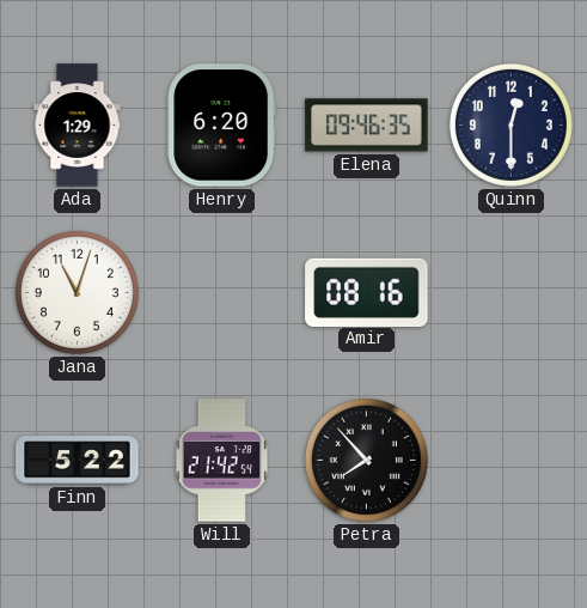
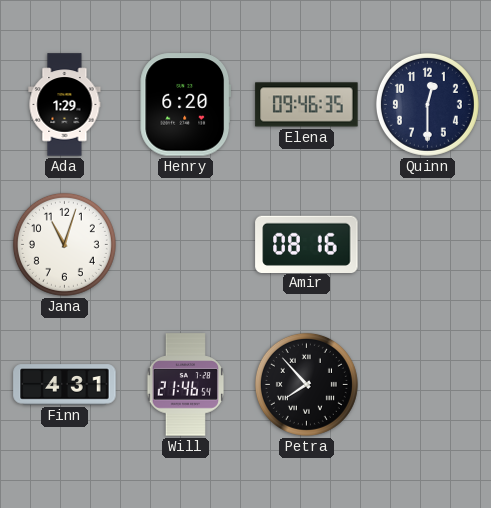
Finn: 5:22 -> 4:31 (65, 385)
Will: 21:42 -> 21:46 (186, 385)
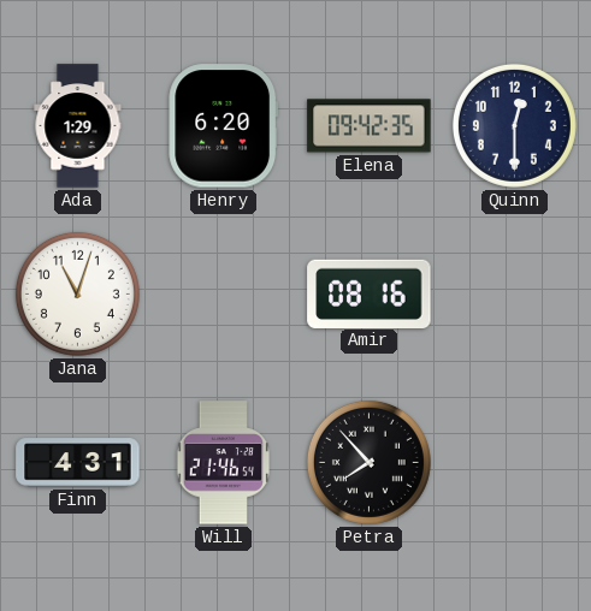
Elena: 09:46 -> 09:42 (370, 126)
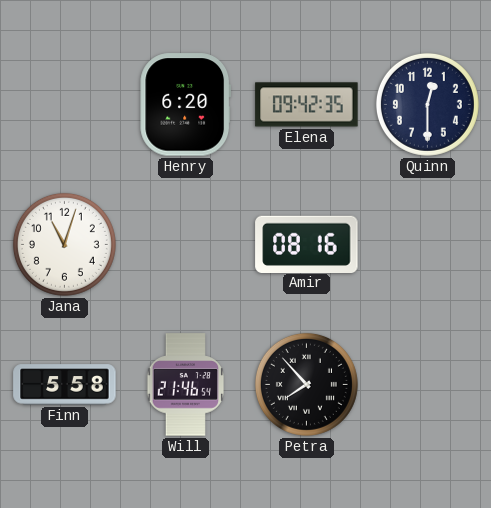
Ada: 1:29 -> none (78, 126)
Finn: 4:31 -> 5:58 (65, 385)
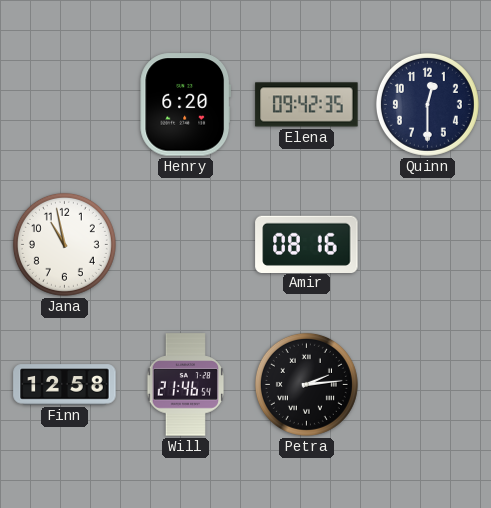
Jana: 11:03 -> 10:58 (64, 244)
Finn: 5:58 -> 12:58 (65, 385)
Petra: 7:53 -> 2:14 (306, 384)
